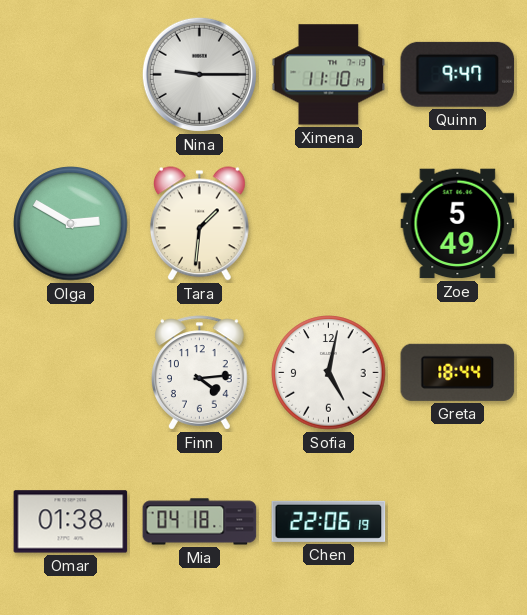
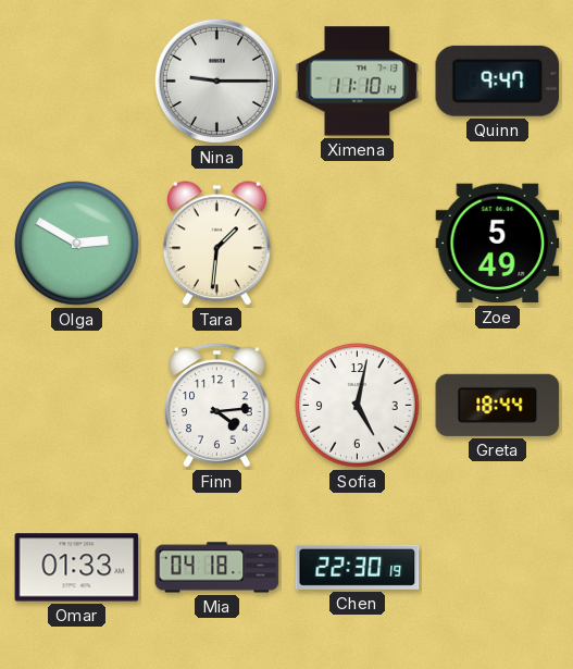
Omar: 01:38 -> 01:33 (77, 568)
Chen: 22:06 -> 22:30 (358, 567)
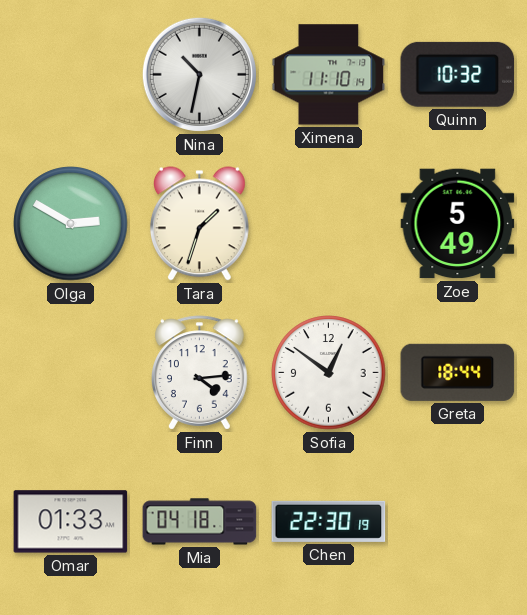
Nina: 9:15 -> 10:32 (199, 74)
Quinn: 9:47 -> 10:32 (458, 74)
Tara: 1:31 -> 1:33 (199, 224)
Sofia: 5:02 -> 12:51 (329, 373)
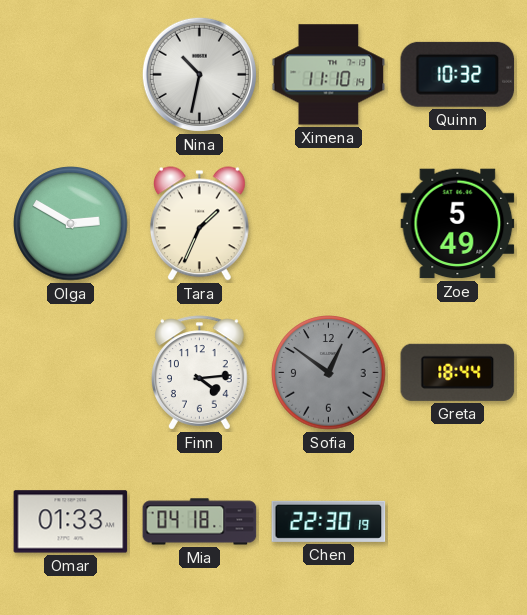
Tara: 1:33 -> 1:34 (199, 224)
Sofia dial: white -> grey (329, 373)
